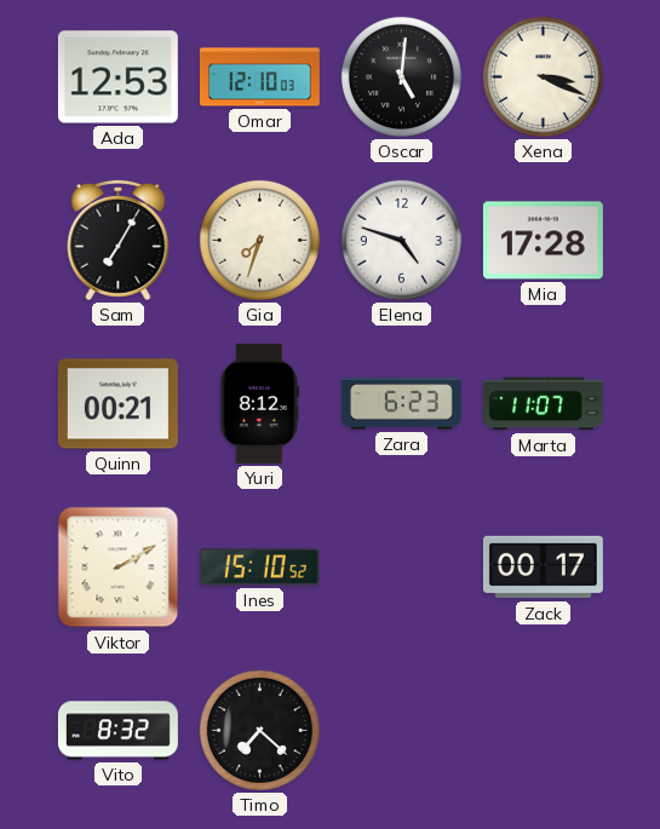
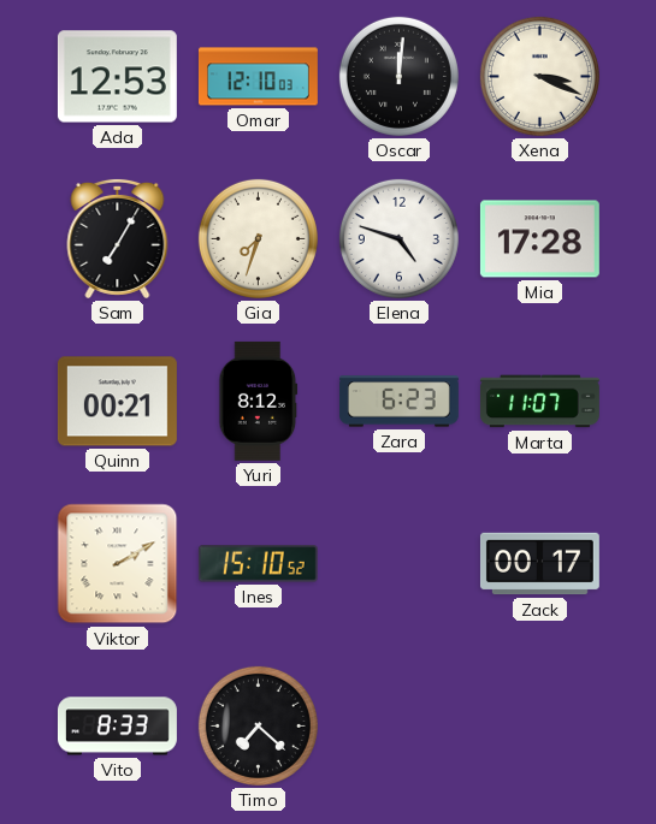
Oscar: 5:01 -> 12:01 (398, 76)
Vito: 8:32 -> 8:33 (117, 727)
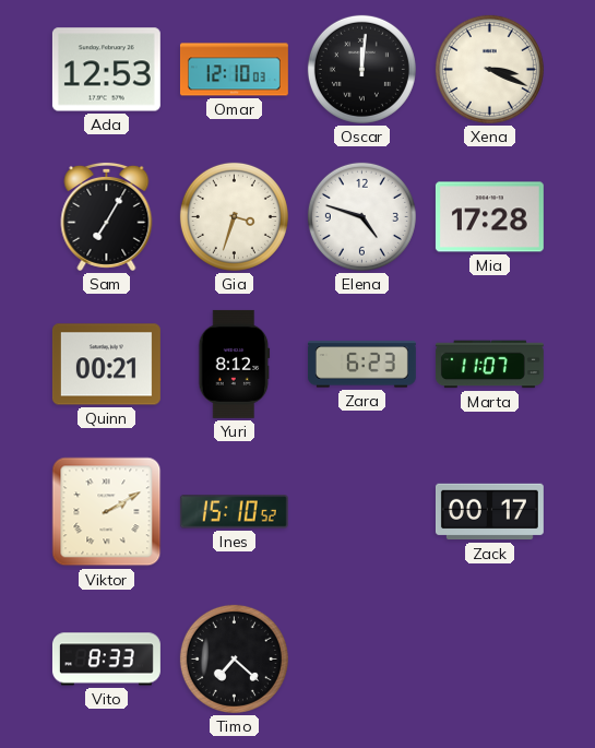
Gia: 7:33 -> 3:33 (234, 216)
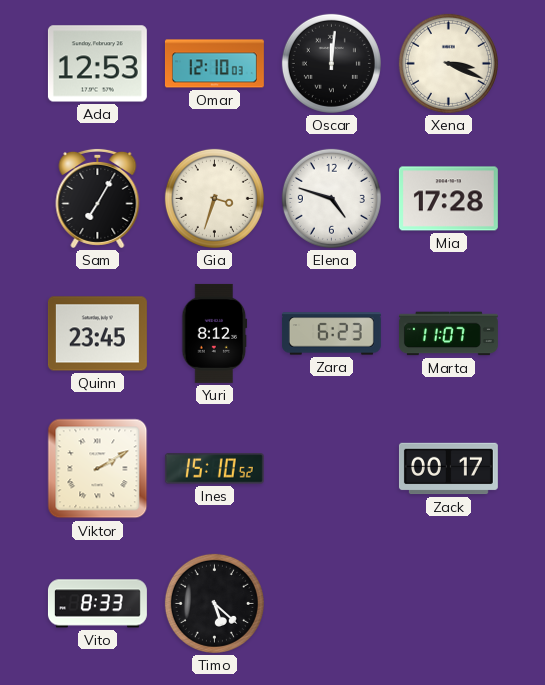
Quinn: 00:21 -> 23:45 (97, 334)
Timo: 7:22 -> 5:22 (214, 603)
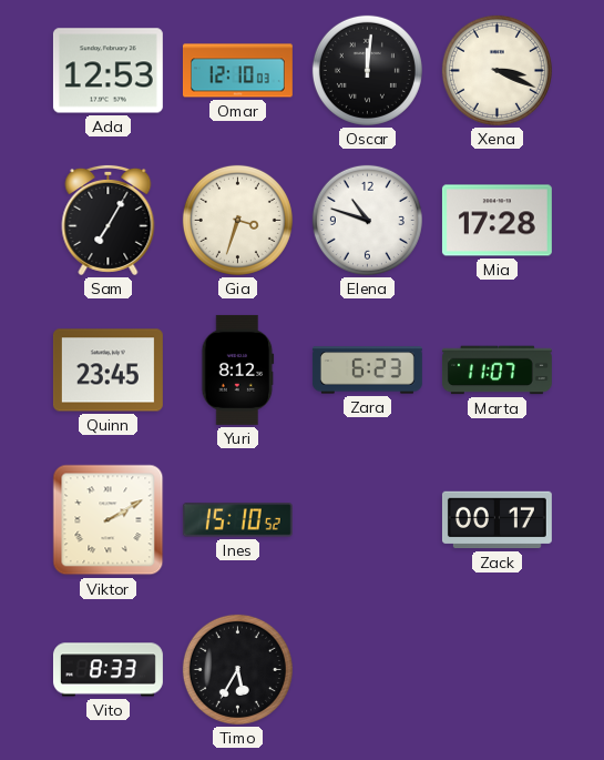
Elena: 4:48 -> 10:48 (367, 220)
Timo: 5:22 -> 5:35 (237, 669)
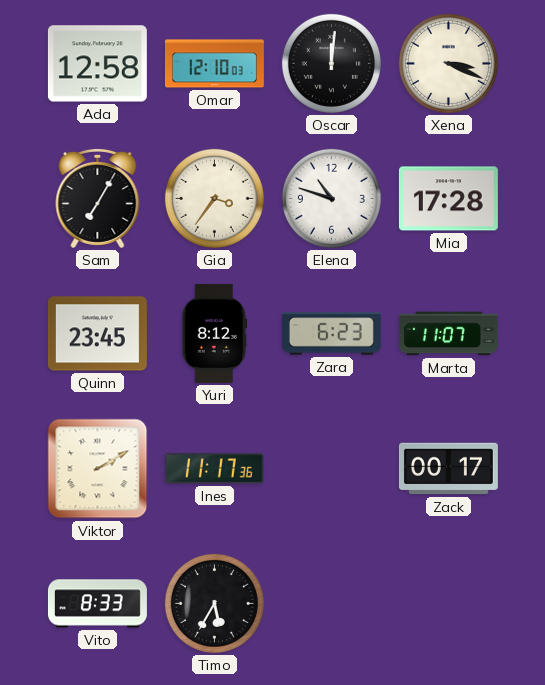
Ada: 12:53 -> 12:58 (97, 64)
Gia: 3:33 -> 3:36 (214, 198)
Ines: 15:10 -> 11:17 (214, 469)
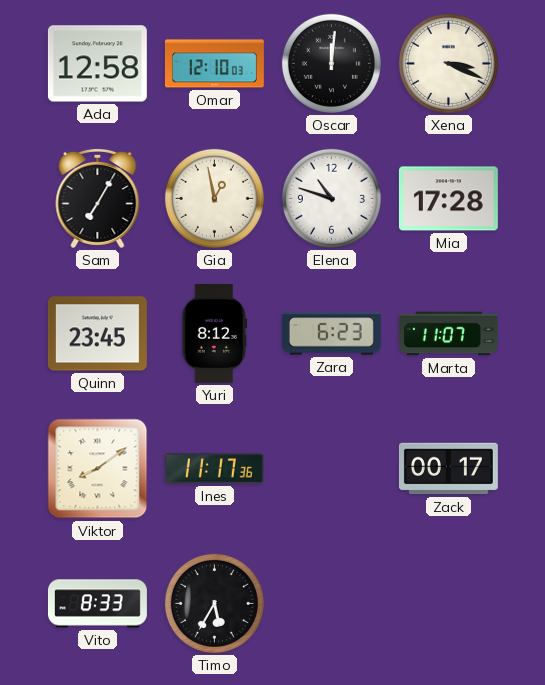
Gia: 3:36 -> 12:58 (214, 198)
Viktor: 2:10 -> 8:09 (98, 469)
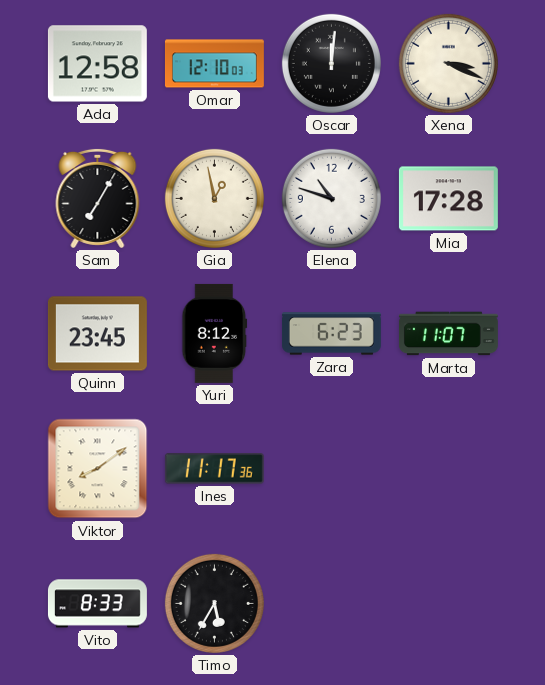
Zack: 00:17 -> none (448, 469)
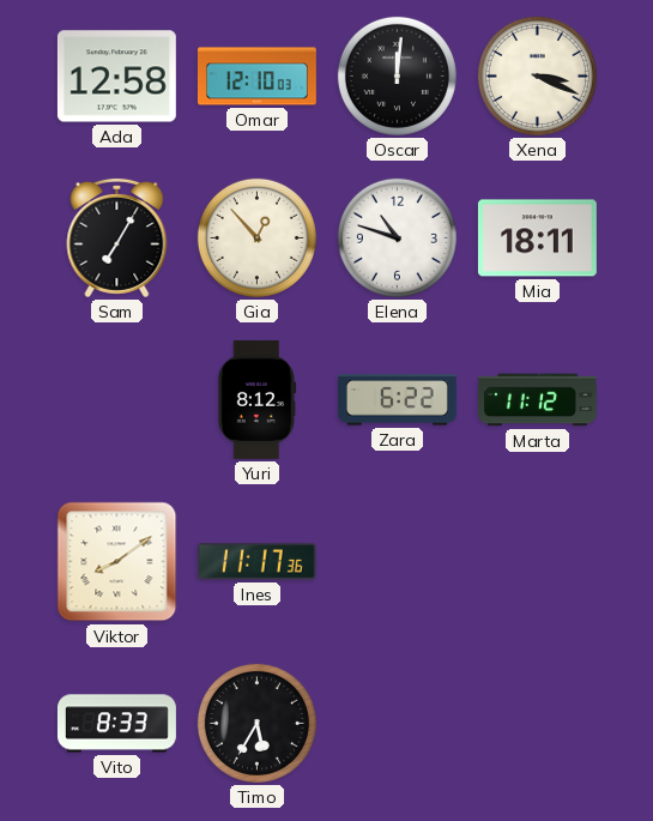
Gia: 12:58 -> 12:53 (256, 237)
Mia: 17:28 -> 18:11 (537, 239)
Quinn: 23:45 -> none (97, 334)
Zara: 6:23 -> 6:22 (397, 400)
Marta: 11:07 -> 11:12 (537, 400)
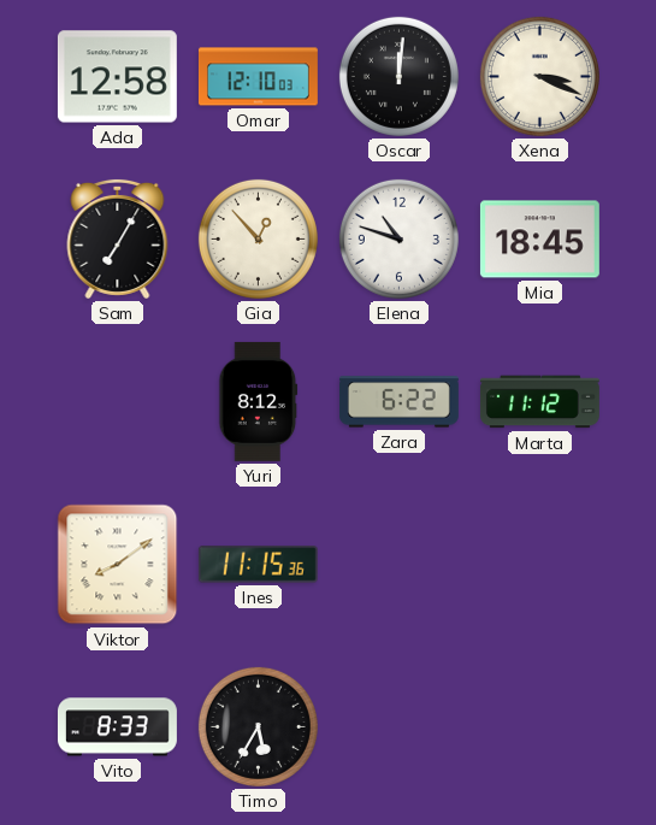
Mia: 18:11 -> 18:45 (539, 240)
Ines: 11:17 -> 11:15 (258, 565)
